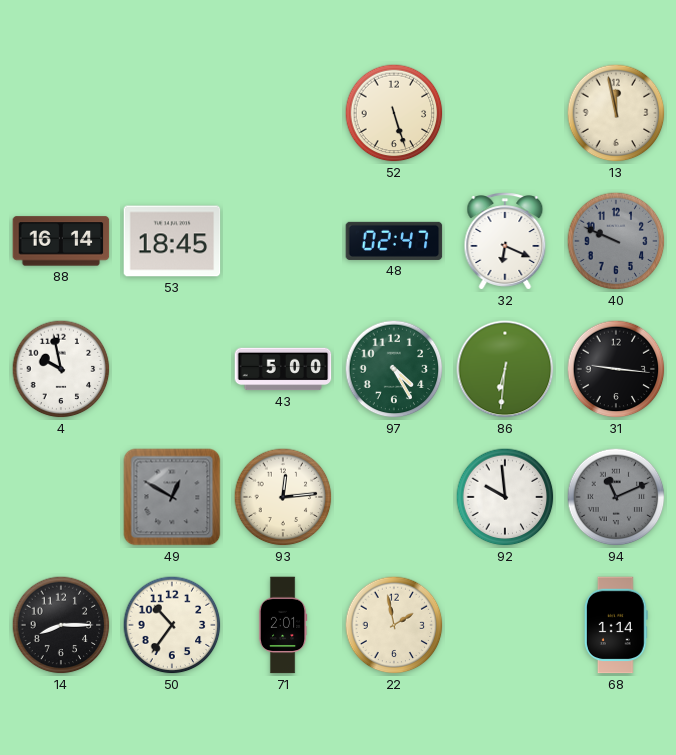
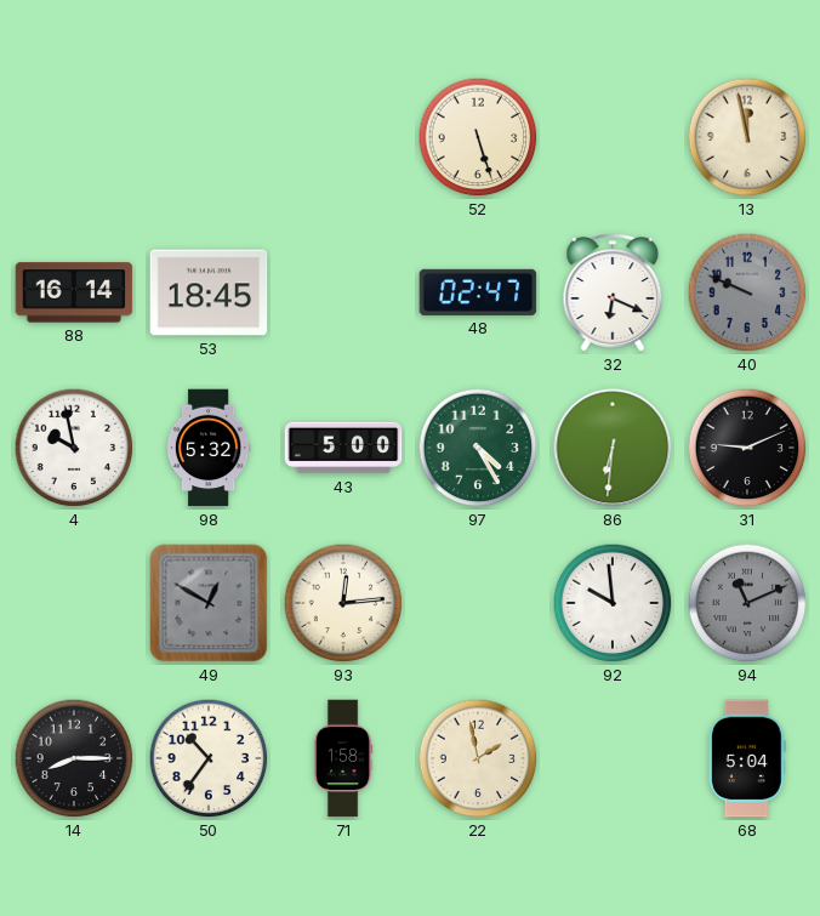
98: none -> 5:32 (209, 448)
31: 9:16 -> 9:11 (747, 448)
71: 2:01 -> 1:58 (343, 758)
68: 1:14 -> 5:04 (747, 758)
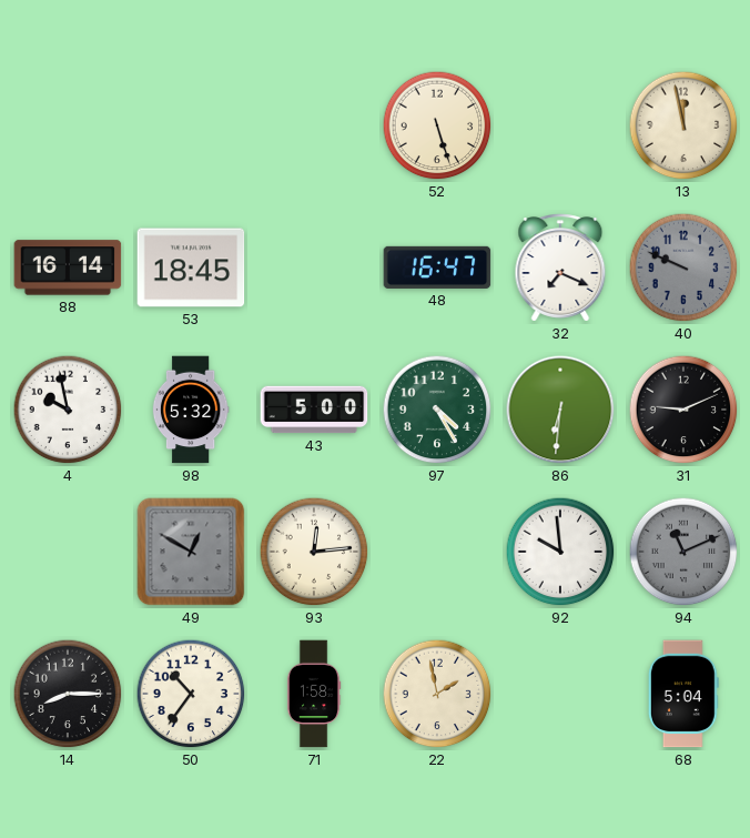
48: 02:47 -> 16:47 (437, 267)
32: 6:19 -> 7:19 (560, 267)
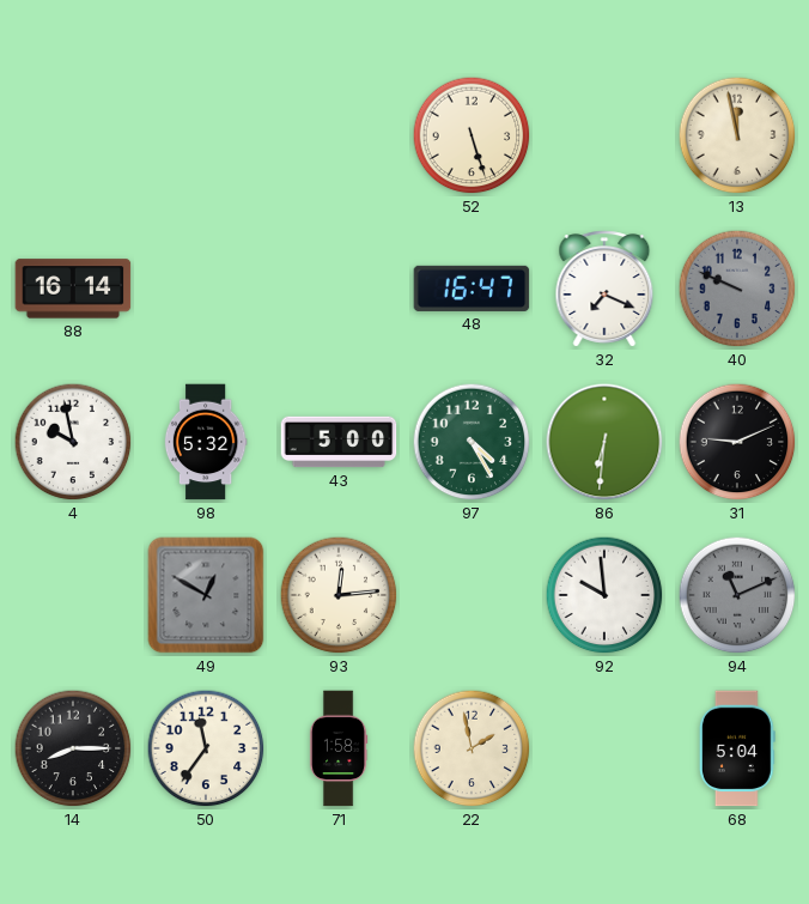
53: 18:45 -> none (191, 267)
50: 10:36 -> 11:36 (206, 748)
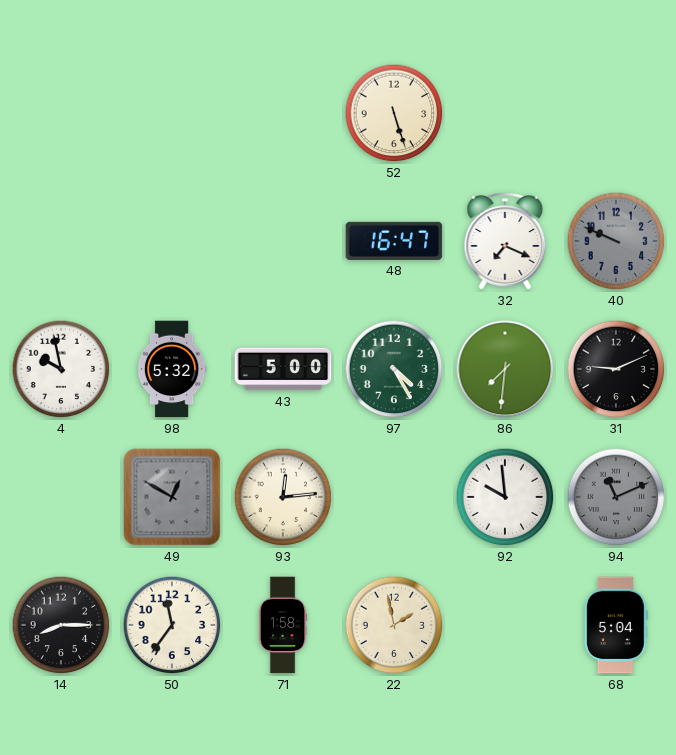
13: 11:58 -> none (737, 135)
88: 16:14 -> none (73, 289)
86: 6:31 -> 7:31 (505, 369)
